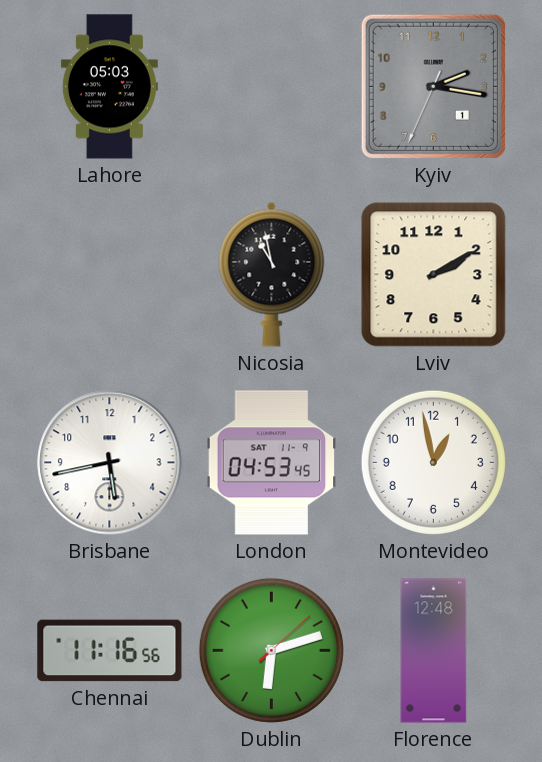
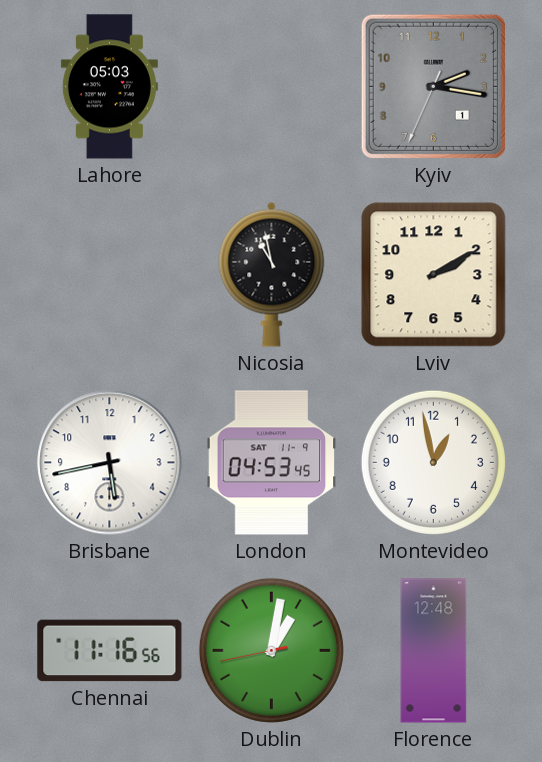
Dublin: 6:12 -> 1:01 (271, 650)
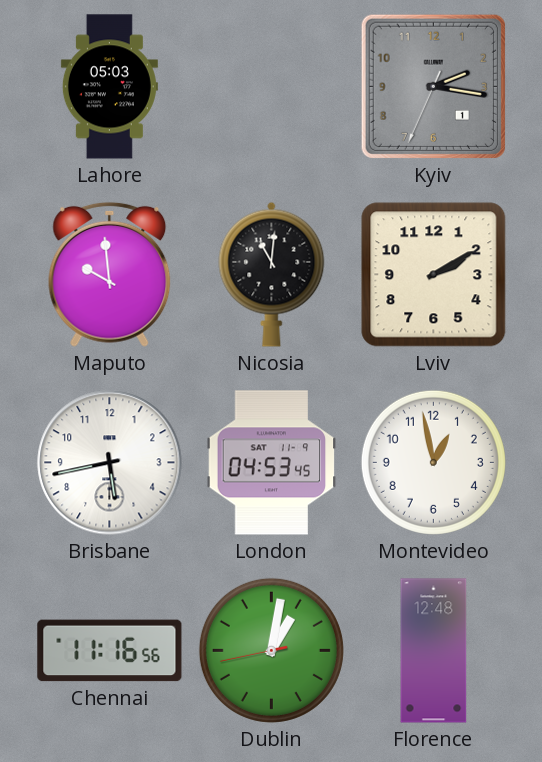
Maputo: none -> 9:59 (110, 274)
Nicosia: 10:58 -> 11:01 (272, 274)
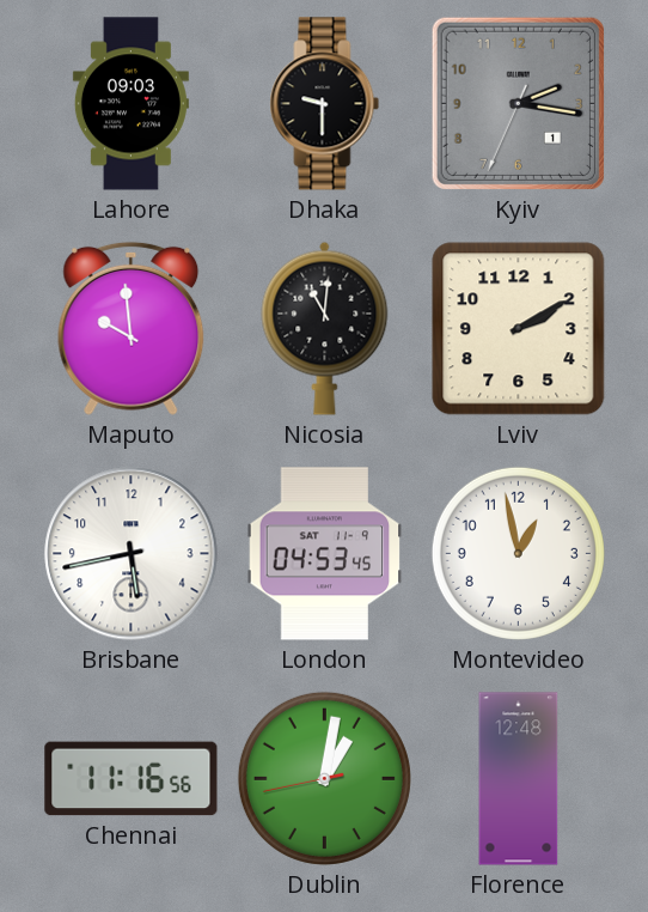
Lahore: 05:03 -> 09:03 (130, 104)
Dhaka: none -> 9:30 (325, 104)
